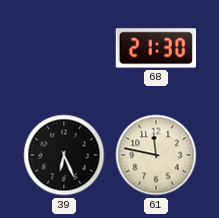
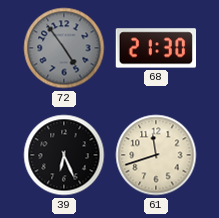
72: none -> 4:54 (64, 48)
61: 11:47 -> 11:42 (156, 155)
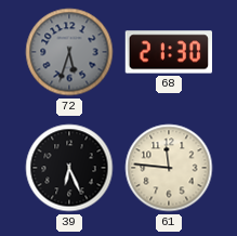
72: 4:54 -> 5:33 (69, 52)
61: 11:42 -> 11:46 (169, 168)
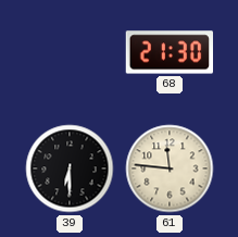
72: 5:33 -> none (69, 52)
39: 6:26 -> 6:30 (70, 169)
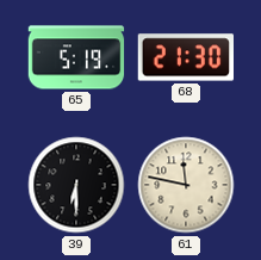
65: none -> 5:19 (76, 57)
61: 11:46 -> 11:47 (186, 185)
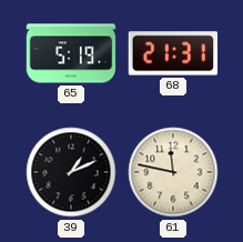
68: 21:30 -> 21:31 (172, 53)
39: 6:30 -> 1:11 (71, 172)
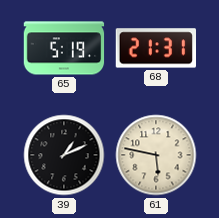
61: 11:47 -> 5:47 (156, 155)
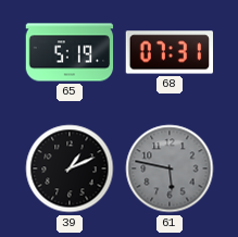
68: 21:31 -> 07:31 (168, 52)
61 dial: cream -> grey (170, 169)
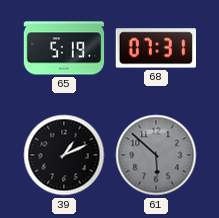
61: 5:47 -> 5:52 (156, 155)
